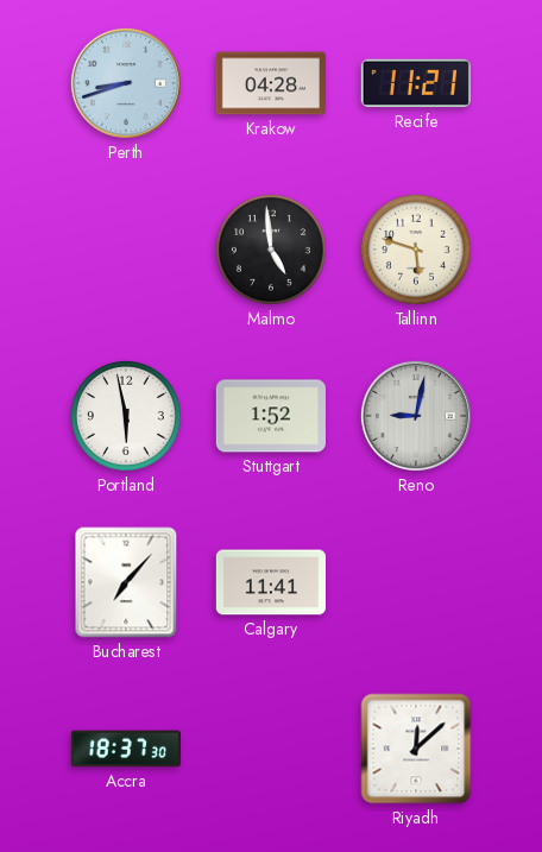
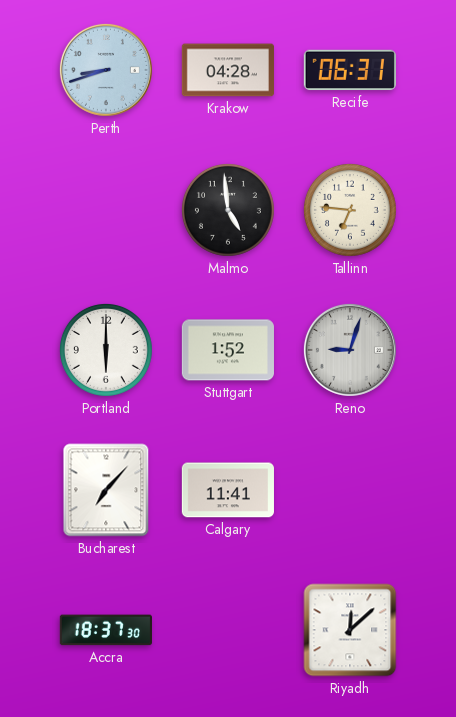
Recife: 11:21 -> 06:31 (350, 70)
Tallinn: 5:48 -> 6:46 (350, 210)
Portland: 5:58 -> 6:00 (106, 350)
Reno: 9:02 -> 9:03 (350, 350)
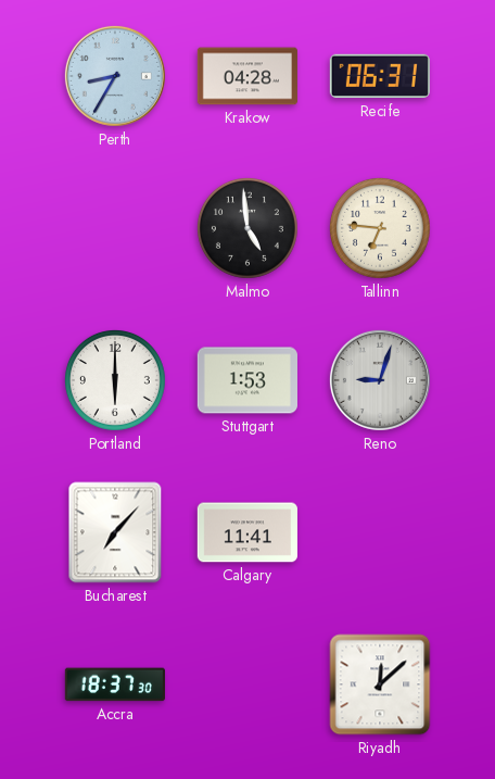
Perth: 8:42 -> 8:35 (115, 76)
Stuttgart: 1:52 -> 1:53 (247, 380)
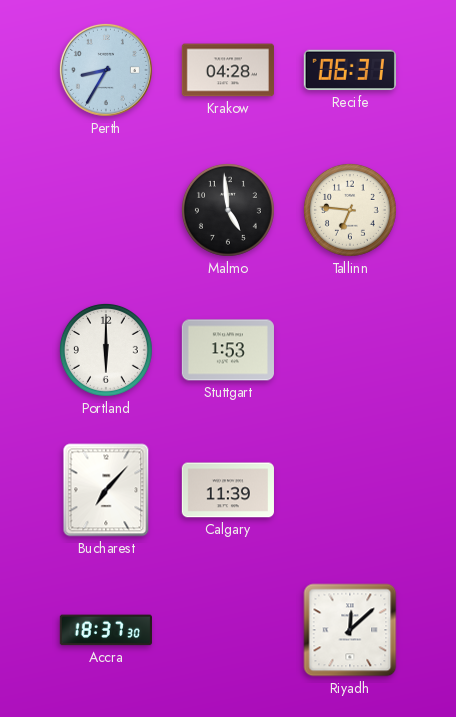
Reno: 9:03 -> none (380, 380)
Calgary: 11:41 -> 11:39 (228, 490)
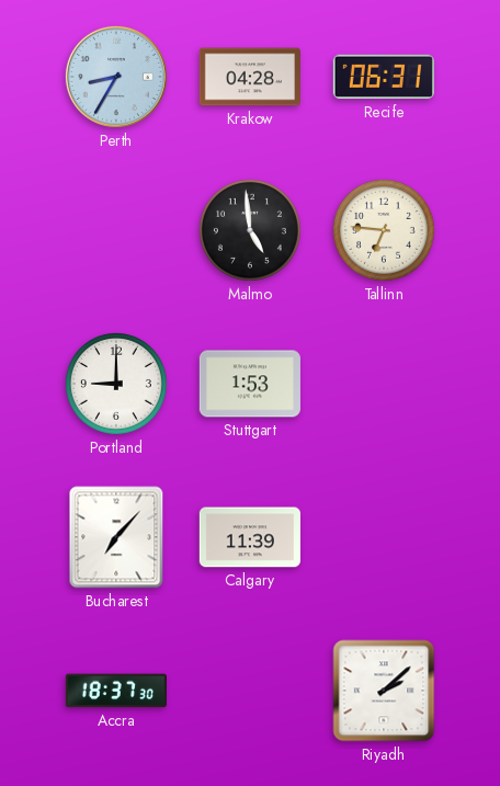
Portland: 6:00 -> 9:00 (116, 384)
Riyadh: 12:08 -> 2:08 (384, 691)
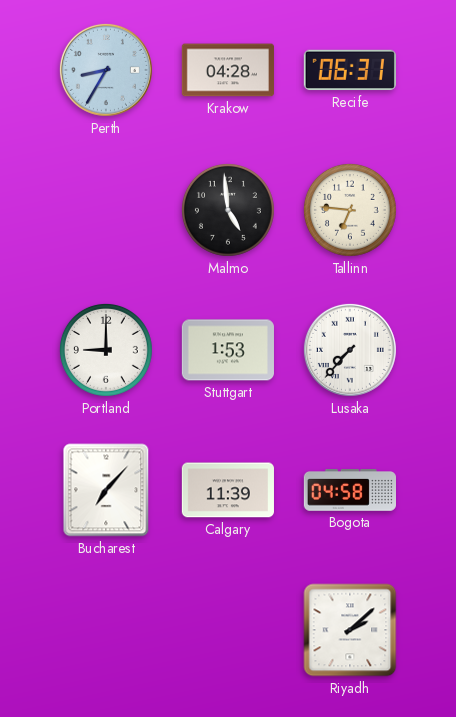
Lusaka: none -> 7:37 (350, 350)
Bogota: none -> 04:58 (349, 491)
Accra: 18:37 -> none (116, 691)
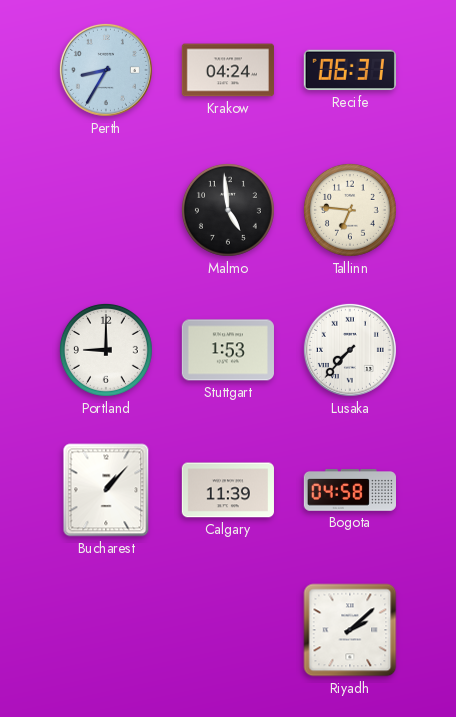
Krakow: 04:28 -> 04:24 (228, 70)
Bucharest: 7:07 -> 1:07 (106, 490)
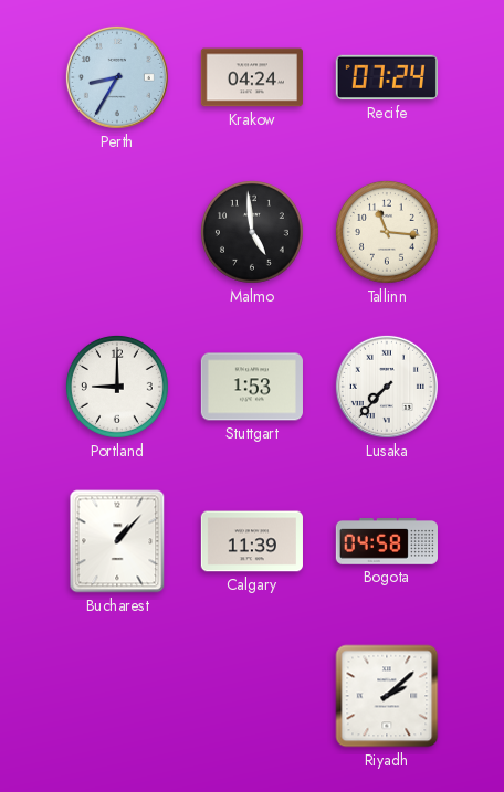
Recife: 06:31 -> 07:24 (387, 77)
Tallinn: 6:46 -> 11:16 (387, 232)
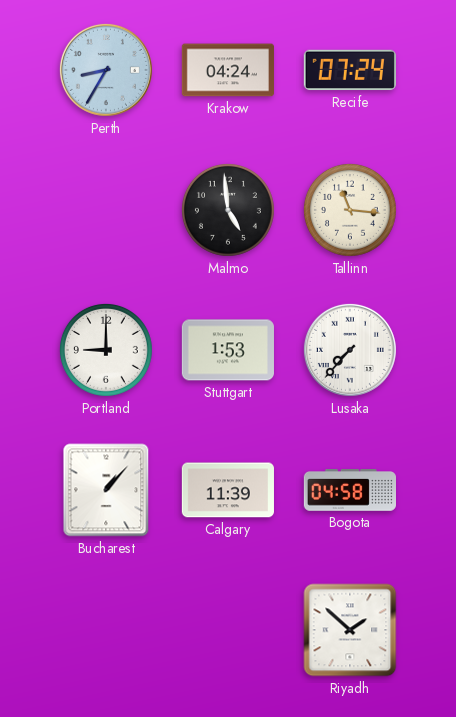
Riyadh: 2:08 -> 1:52 (350, 630)
